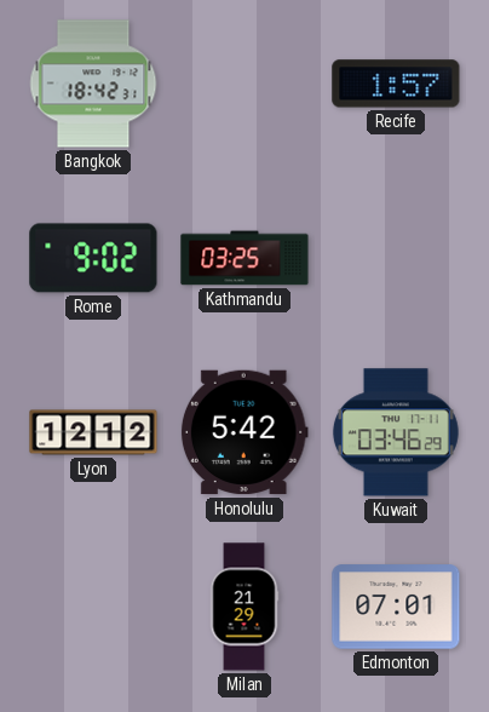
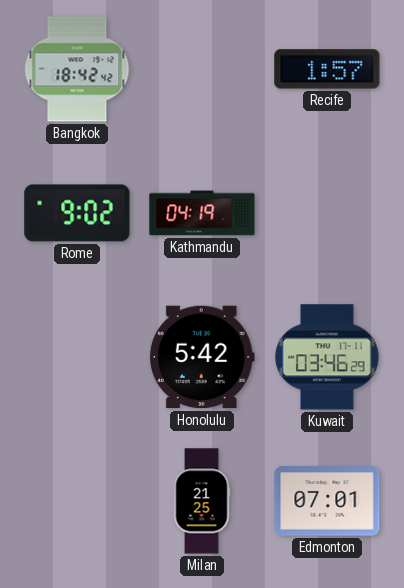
Bangkok: 18:42:31 -> 18:42:42 (77, 69)
Kathmandu: 03:25 -> 04:19 (202, 213)
Lyon: 12:12 -> none (93, 432)
Milan: 21:29 -> 21:25 (202, 501)
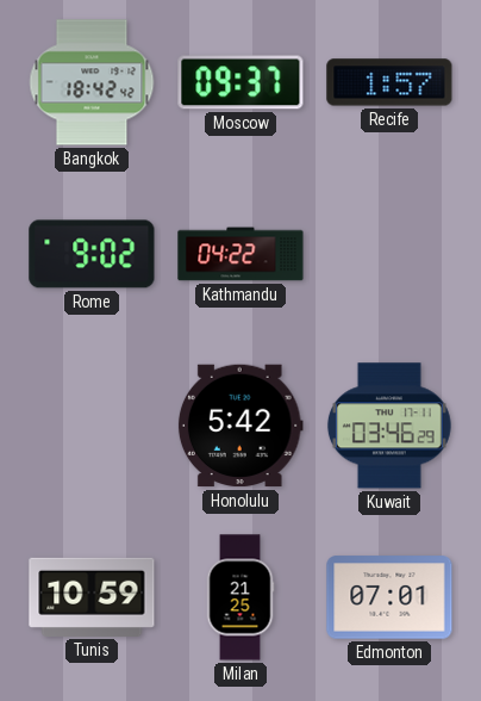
Moscow: none -> 09:37 (240, 82)
Kathmandu: 04:19 -> 04:22 (240, 254)
Tunis: none -> 10:59 (92, 597)
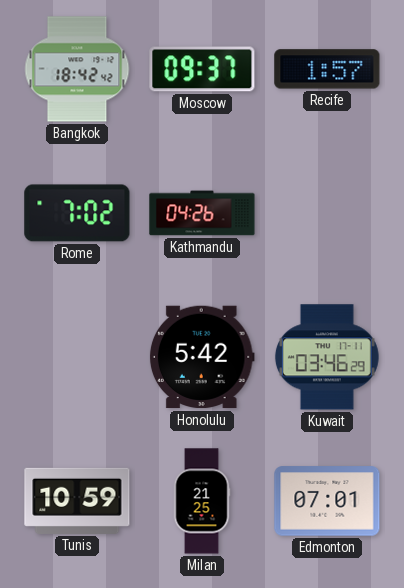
Rome: 9:02 -> 7:02 (77, 213)
Kathmandu: 04:22 -> 04:26 (202, 213)
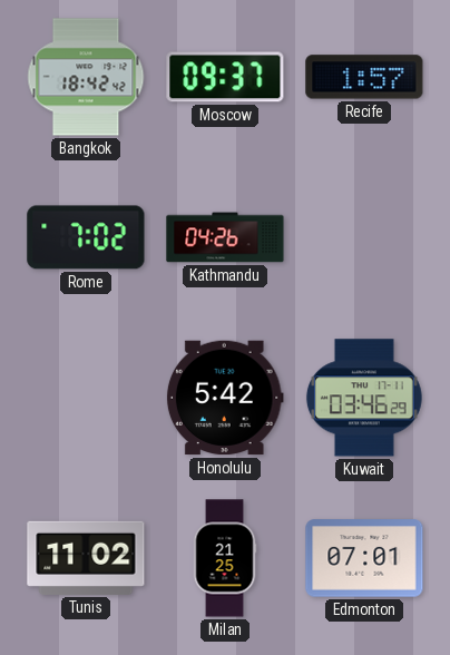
Tunis: 10:59 -> 11:02 (86, 558)
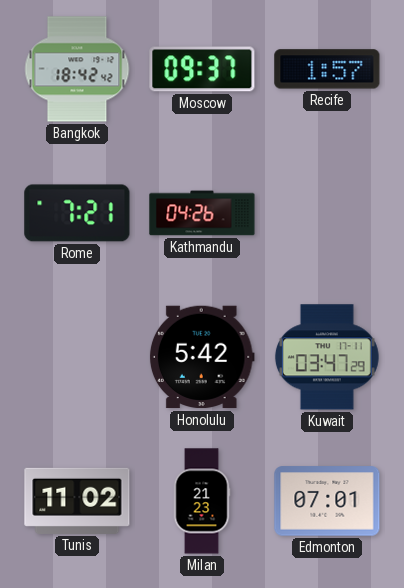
Rome: 7:02 -> 7:21 (77, 213)
Kuwait: 03:46 -> 03:47 (327, 357)
Milan: 21:25 -> 21:23 (202, 501)
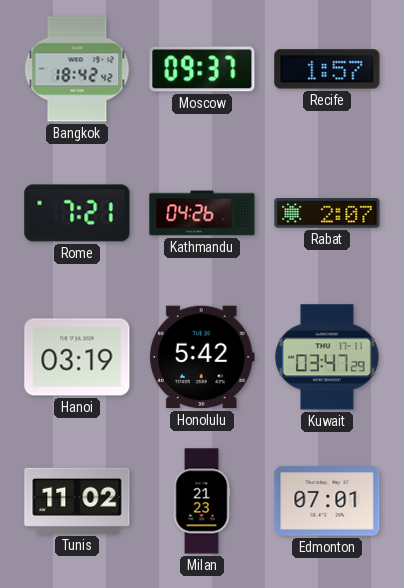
Rabat: none -> 2:07 (327, 213)
Hanoi: none -> 03:19 (77, 357)
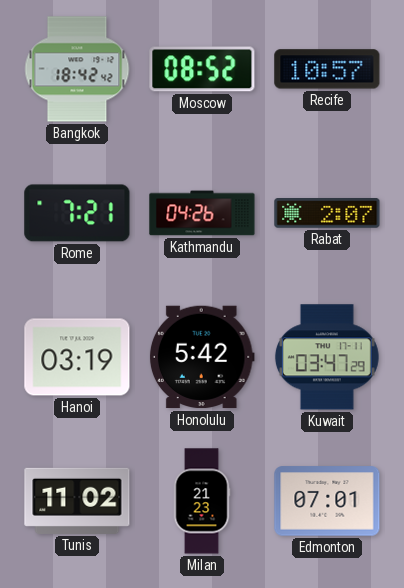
Moscow: 09:37 -> 08:52 (202, 69)
Recife: 1:57 -> 10:57 (327, 69)
